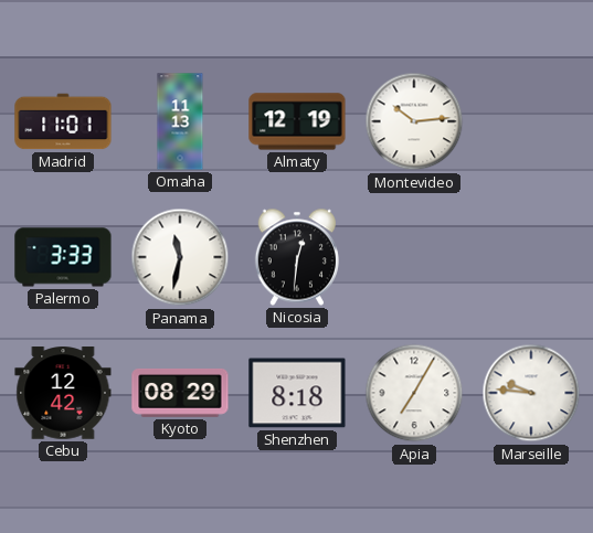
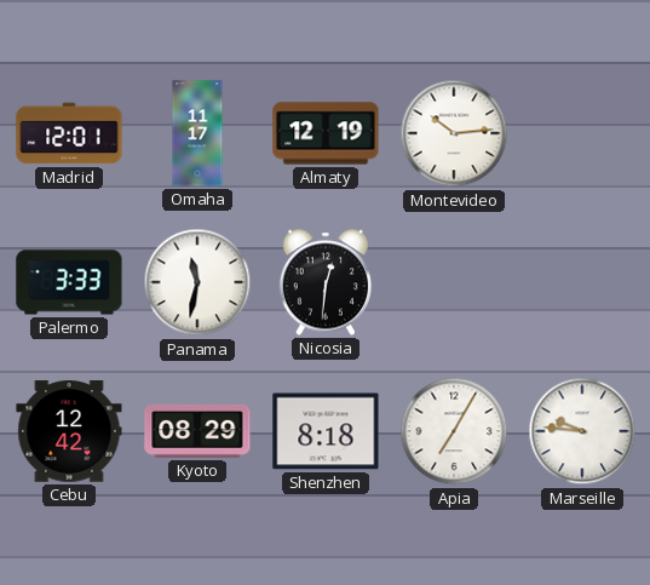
Madrid: 11:01 -> 12:01 (69, 133)
Omaha: 11:13 -> 11:17 (197, 133)
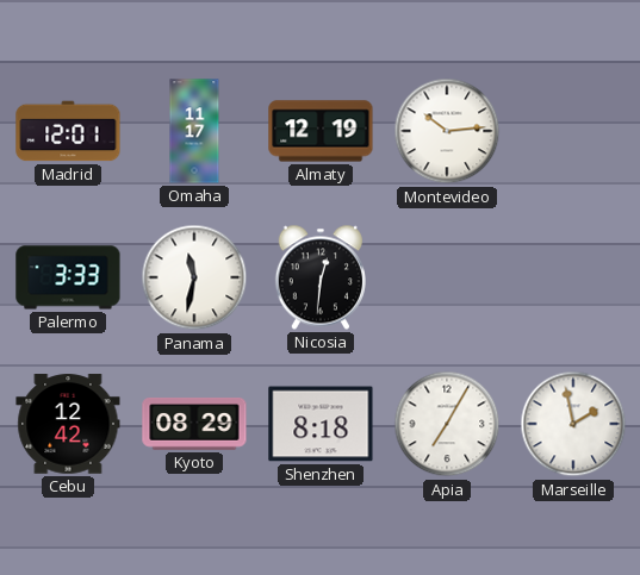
Marseille: 9:46 -> 1:58 (573, 424)
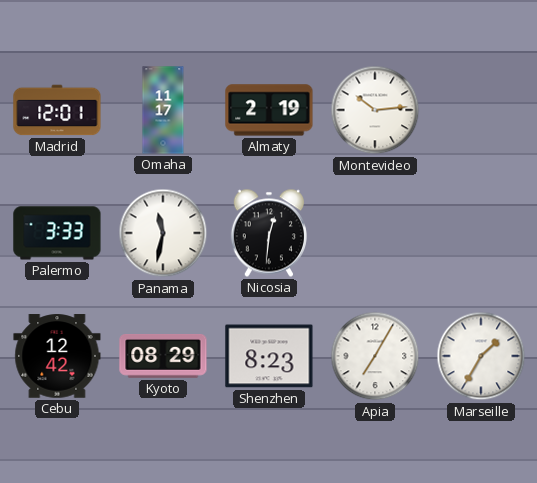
Almaty: 12:19 -> 2:19 (269, 110)
Shenzhen: 8:18 -> 8:23 (269, 356)
Marseille: 1:58 -> 1:35 (481, 356)
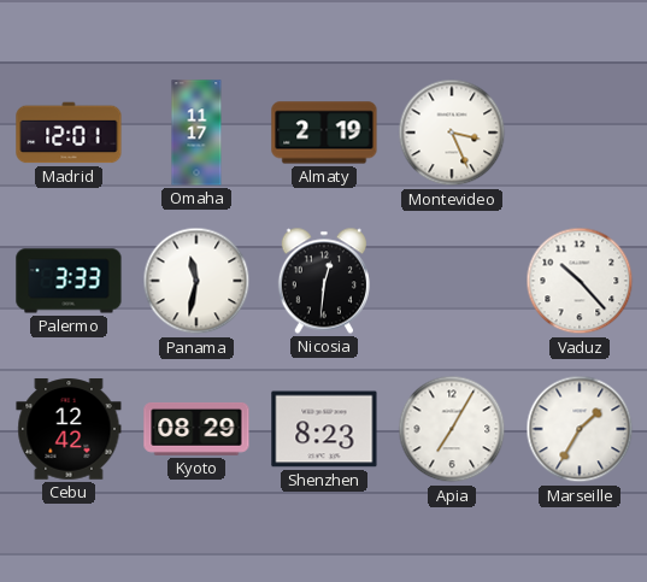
Montevideo: 10:14 -> 3:26 (452, 133)
Vaduz: none -> 10:23 (580, 281)
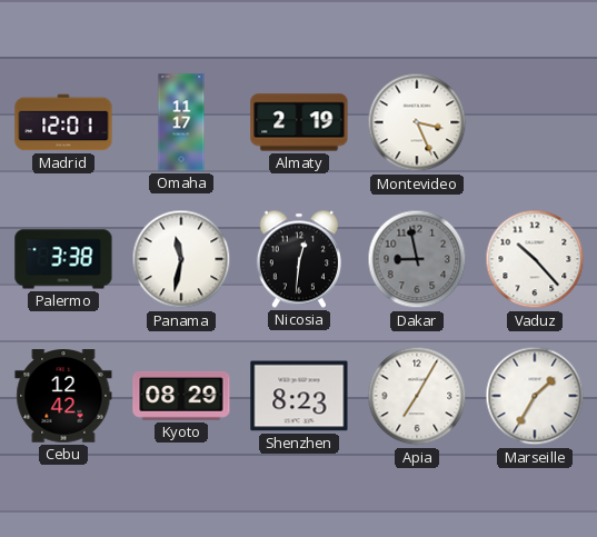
Palermo: 3:33 -> 3:38 (63, 259)
Dakar: none -> 8:58 (417, 259)
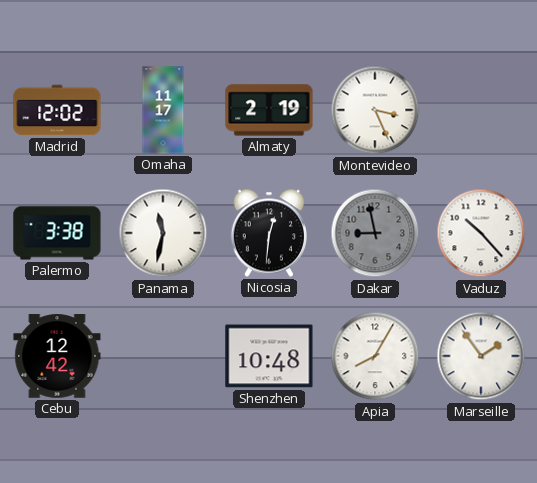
Madrid: 12:01 -> 12:02 (57, 110)
Kyoto: 08:29 -> none (181, 396)
Shenzhen: 8:23 -> 10:48 (269, 356)
Apia: 7:05 -> 8:05 (375, 356)
Marseille: 1:35 -> 1:54 (481, 356)
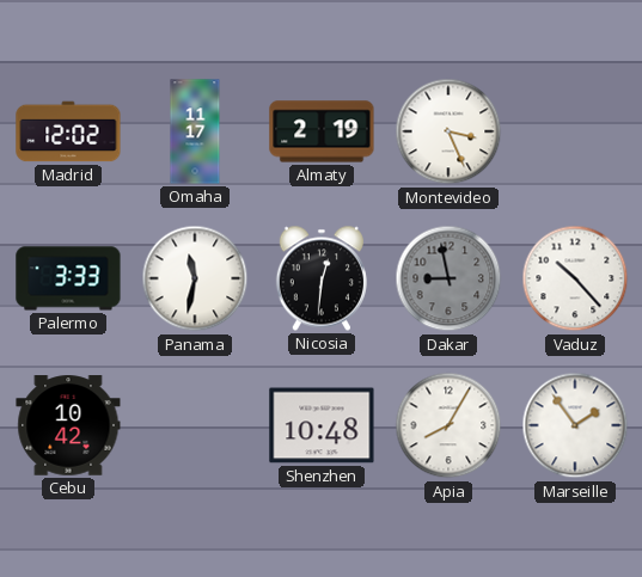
Palermo: 3:38 -> 3:33 (68, 278)
Cebu: 12:42 -> 10:42 (68, 425)
